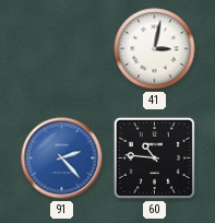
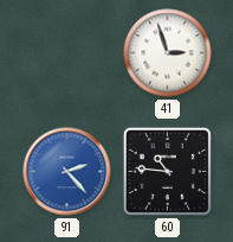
41: 3:02 -> 2:57 (168, 53)
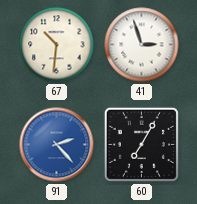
67: none -> 10:31 (57, 45)
60: 10:46 -> 7:05 (141, 144)
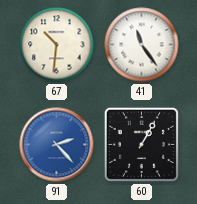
41: 2:57 -> 11:24 (142, 45)
60: 7:05 -> 1:05 (141, 144)
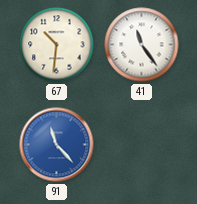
91: 2:23 -> 11:23 (57, 145)
60: 1:05 -> none (141, 144)
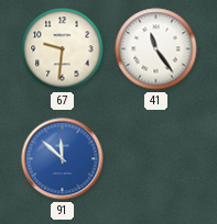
67: 10:31 -> 9:31 (63, 49)
91: 11:23 -> 11:52 (63, 159)
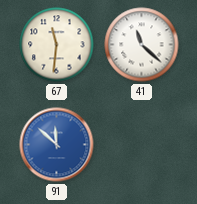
67: 9:31 -> 11:31 (57, 45)
41: 11:24 -> 11:22 (142, 45)
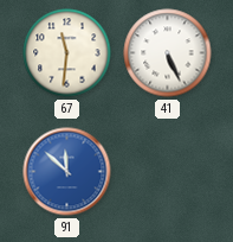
41: 11:22 -> 5:26 (168, 53)
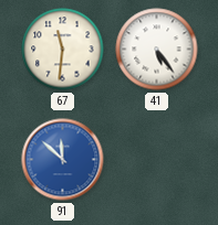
41: 5:26 -> 5:24 (157, 50)
